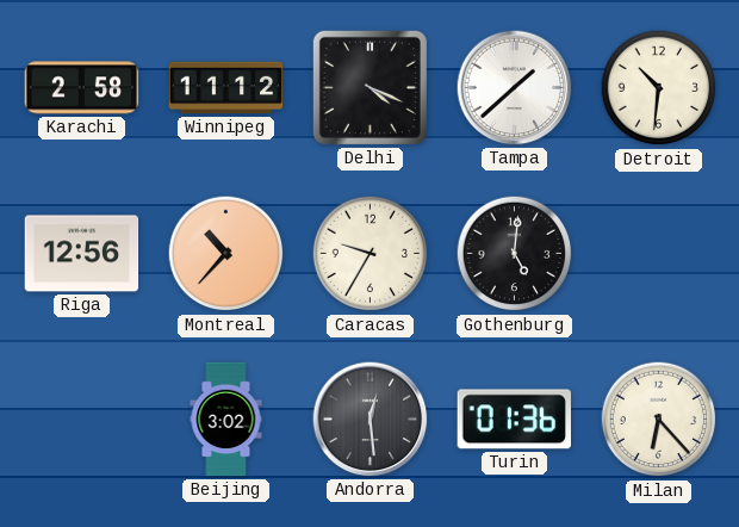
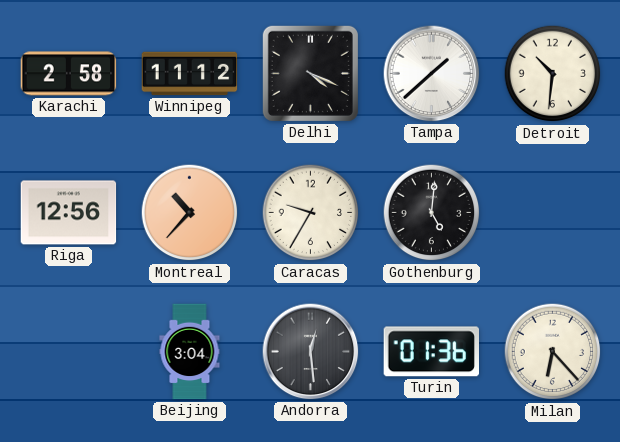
Beijing: 3:02 -> 3:04 (190, 352)
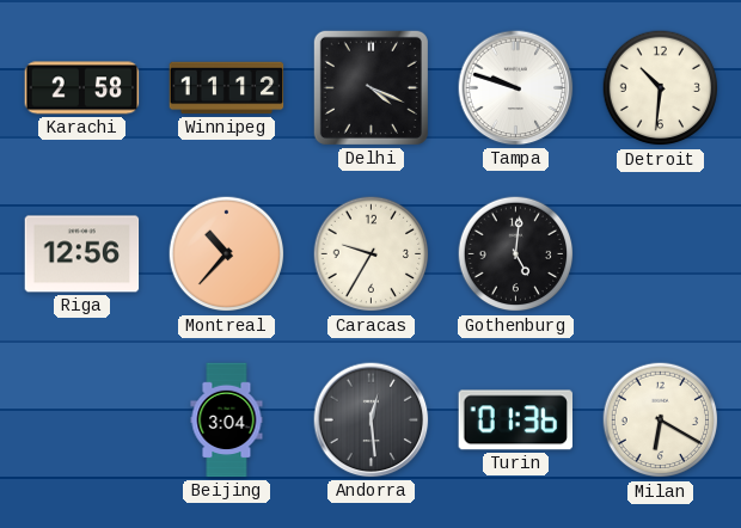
Tampa: 1:38 -> 9:48 (516, 88)
Milan: 6:23 -> 6:20 (661, 420)
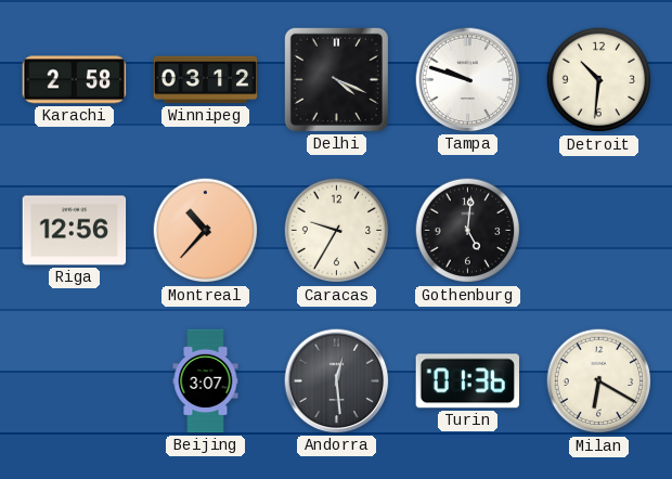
Winnipeg: 11:12 -> 03:12 (206, 80)
Beijing: 3:04 -> 3:07 (206, 381)
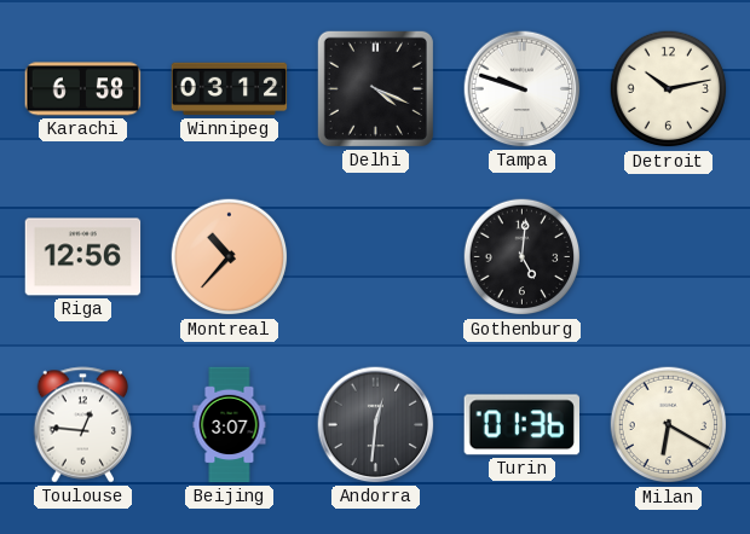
Karachi: 2:58 -> 6:58 (83, 89)
Detroit: 10:31 -> 10:13 (669, 89)
Caracas: 9:35 -> none (337, 231)
Toulouse: none -> 12:46 (83, 425)
Andorra: 12:29 -> 12:31 (376, 425)
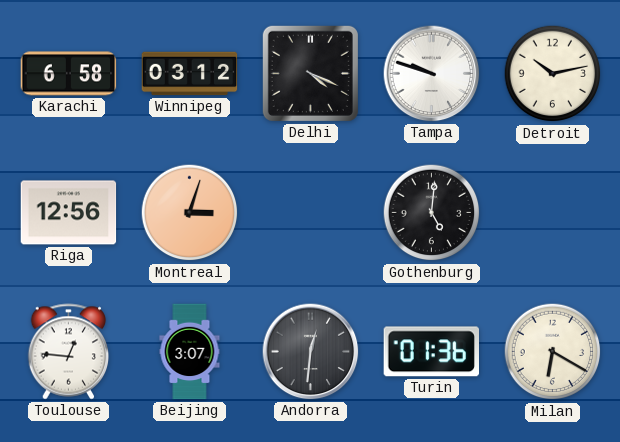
Montreal: 10:37 -> 3:03 (190, 213)
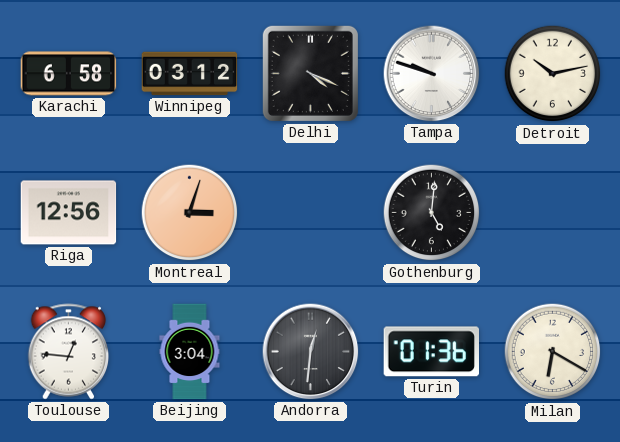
Beijing: 3:07 -> 3:04 (190, 352)
